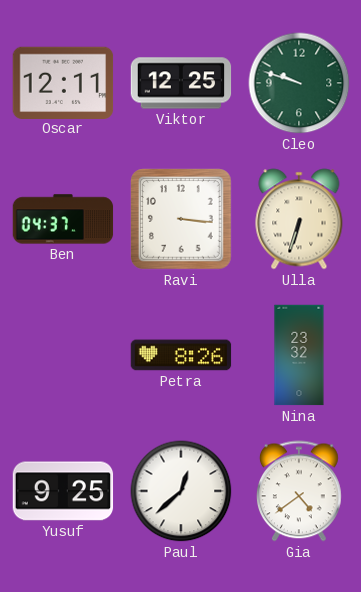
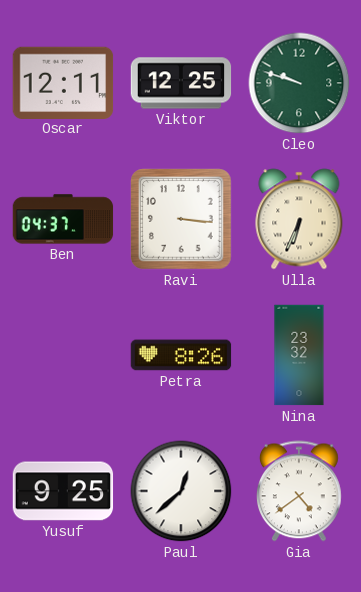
Ulla: 6:33 -> 6:34 (299, 219)
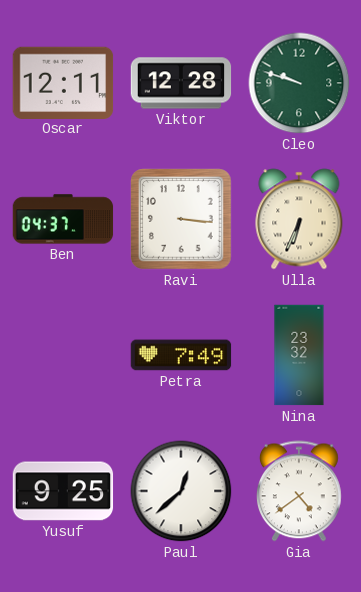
Viktor: 12:25 -> 12:28 (181, 83)
Petra: 8:26 -> 7:49 (181, 355)
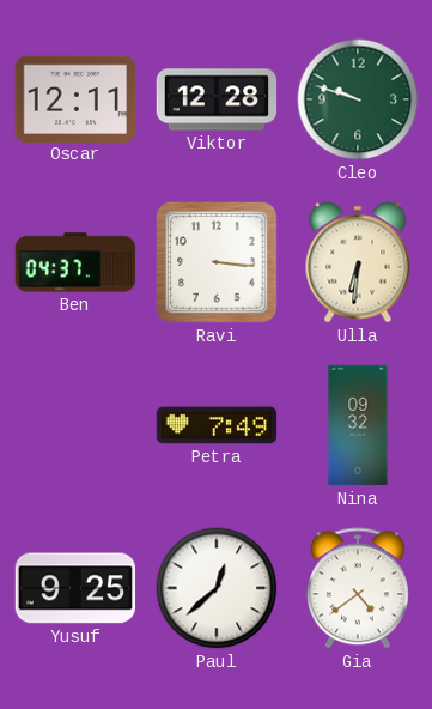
Ulla: 6:34 -> 6:31 (358, 262)
Nina: 23:32 -> 09:32 (358, 425)
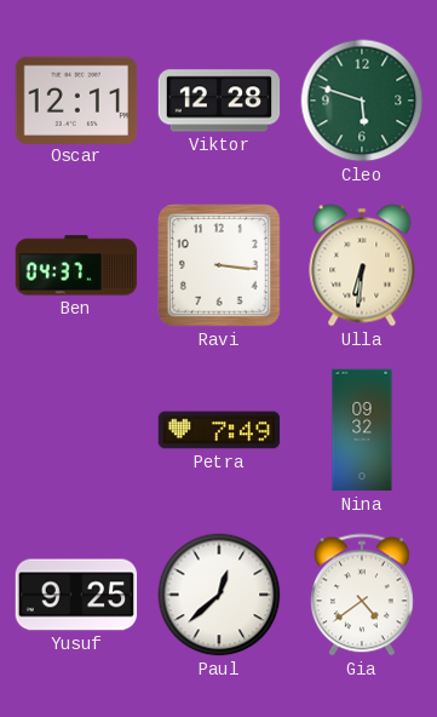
Cleo: 9:48 -> 5:48 (362, 101)
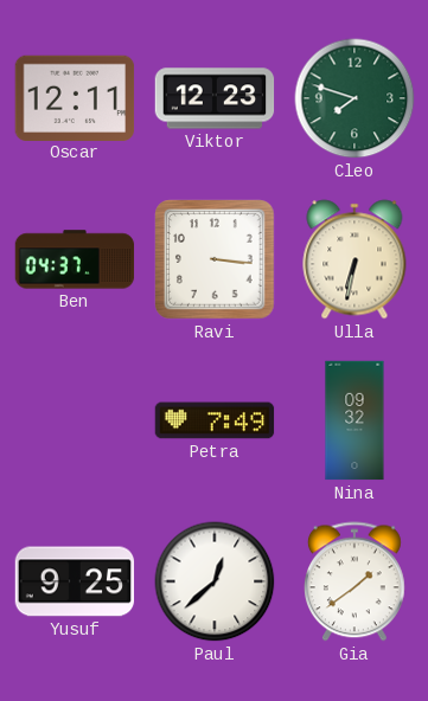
Viktor: 12:28 -> 12:23 (215, 98)
Cleo: 5:48 -> 7:48 (354, 98)
Ulla: 6:31 -> 6:32 (354, 259)
Gia: 4:39 -> 1:39 (354, 581)
